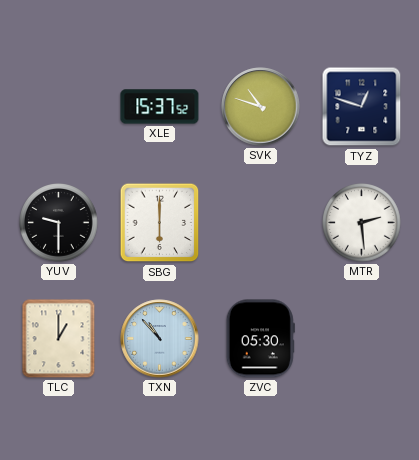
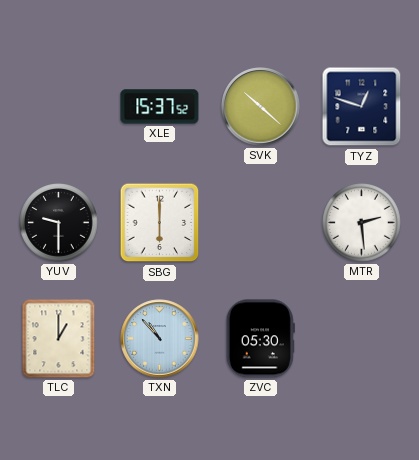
SVK: 10:48 -> 10:22 (261, 107)
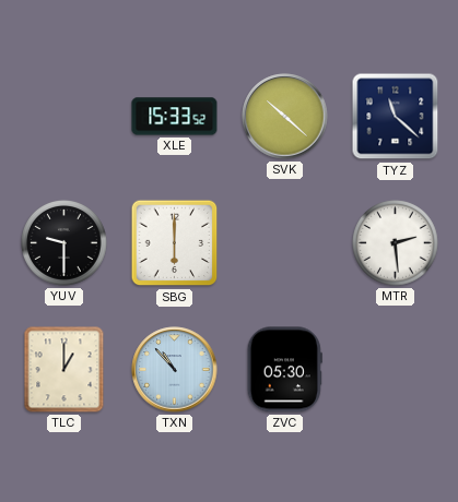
XLE: 15:37 -> 15:33 (175, 117)
TYZ: 12:48 -> 11:22 (396, 117)
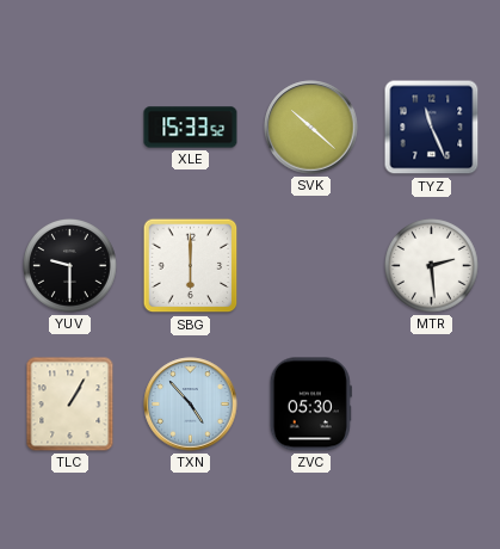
TYZ: 11:22 -> 11:26 (432, 128)
TLC: 1:00 -> 1:05 (70, 405)
TXN: 10:53 -> 4:53 (191, 405)
